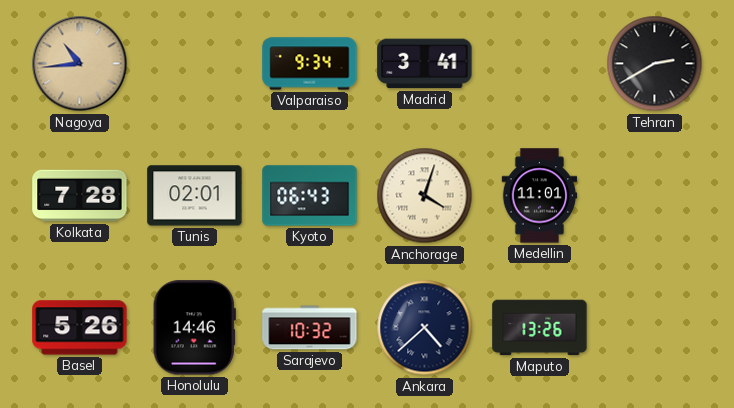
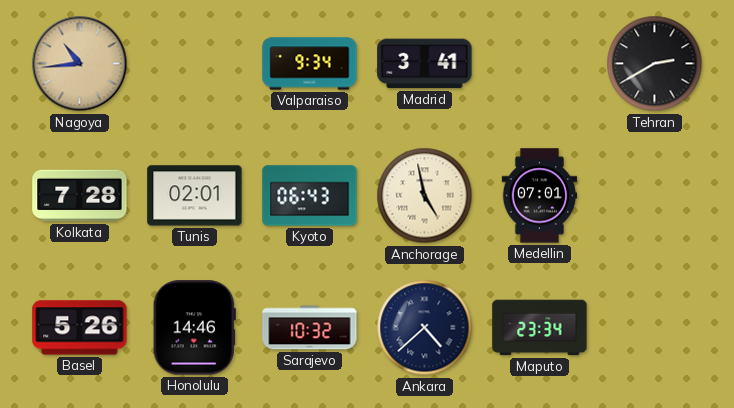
Anchorage: 4:03 -> 4:58 (425, 196)
Medellin: 11:01 -> 07:01 (540, 196)
Maputo: 13:26 -> 23:34 (540, 328)
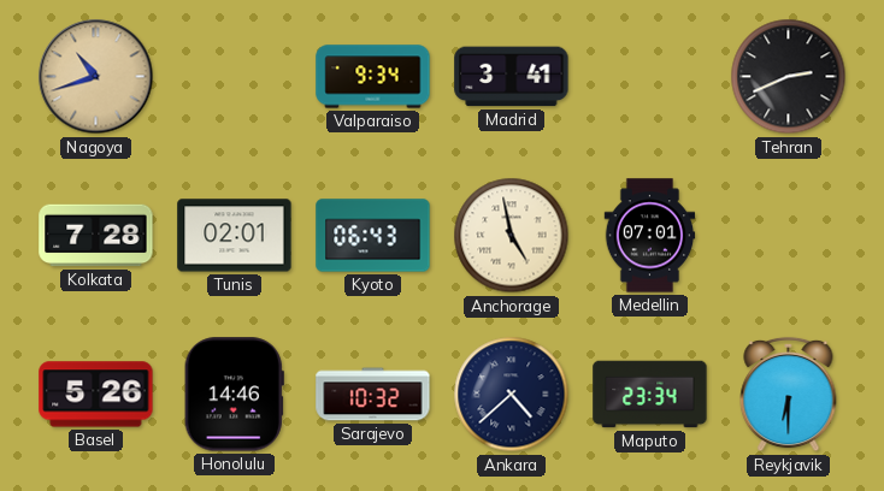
Nagoya: 10:44 -> 10:42 (96, 77)
Tehran: 2:40 -> 2:41 (789, 77)
Reykjavik: none -> 6:30 (789, 395)
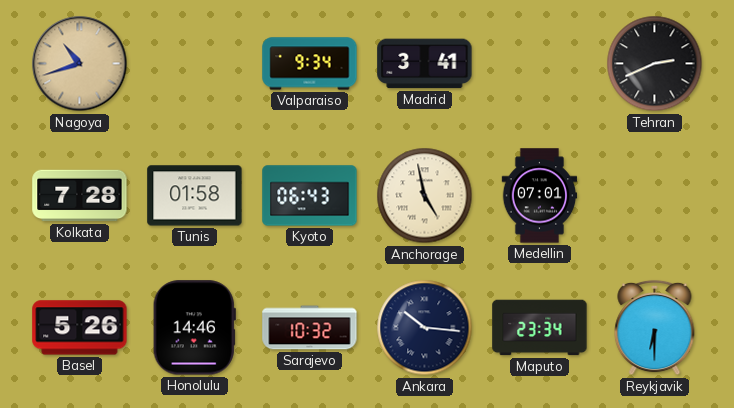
Tunis: 02:01 -> 01:58 (195, 196)
Ankara: 4:38 -> 10:16 (425, 328)
